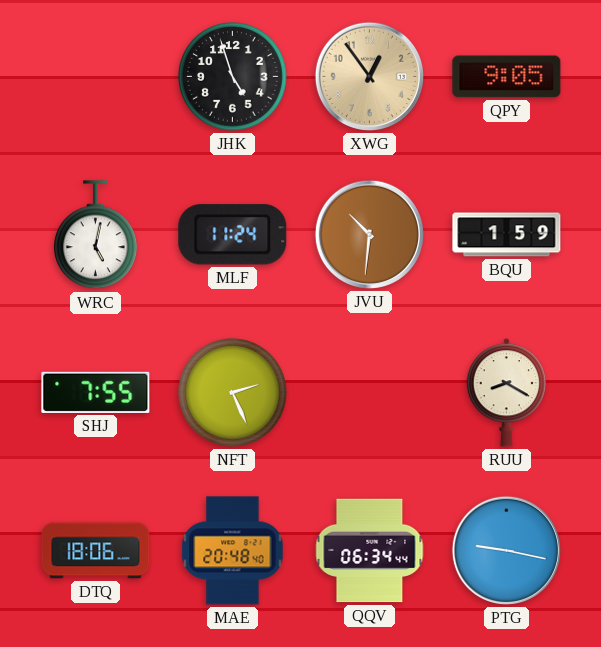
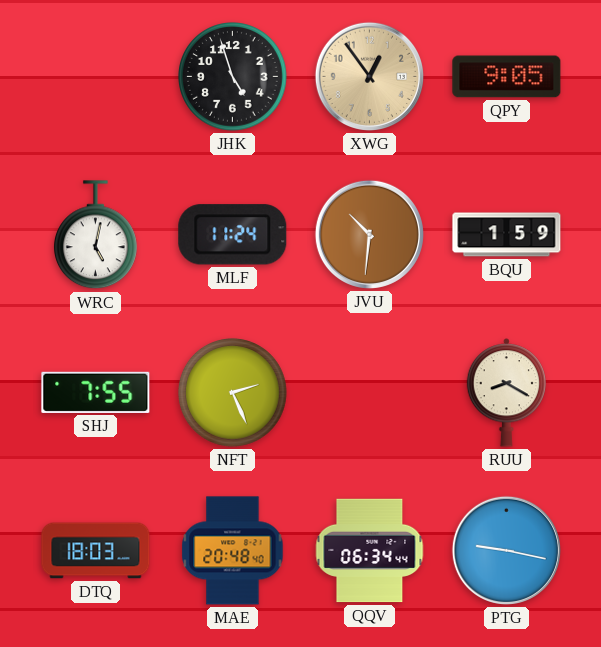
DTQ: 18:06 -> 18:03 (96, 551)
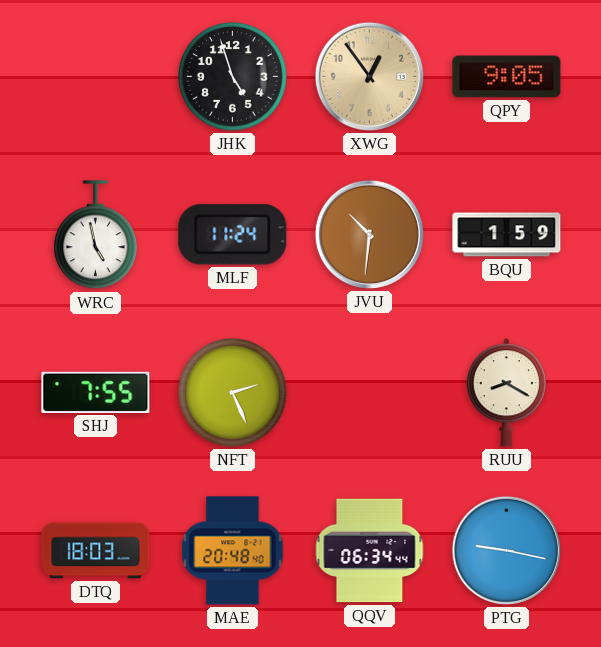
WRC: 5:02 -> 4:58 (95, 235)
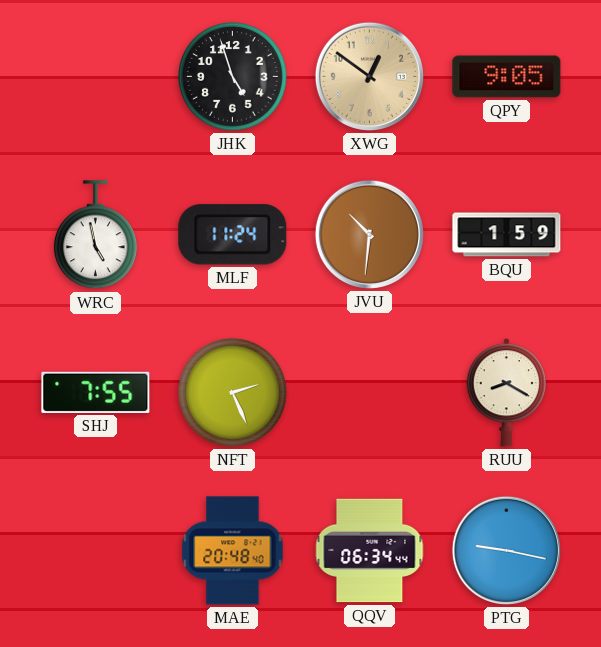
XWG: 12:54 -> 12:51 (369, 76)
DTQ: 18:03 -> none (96, 551)
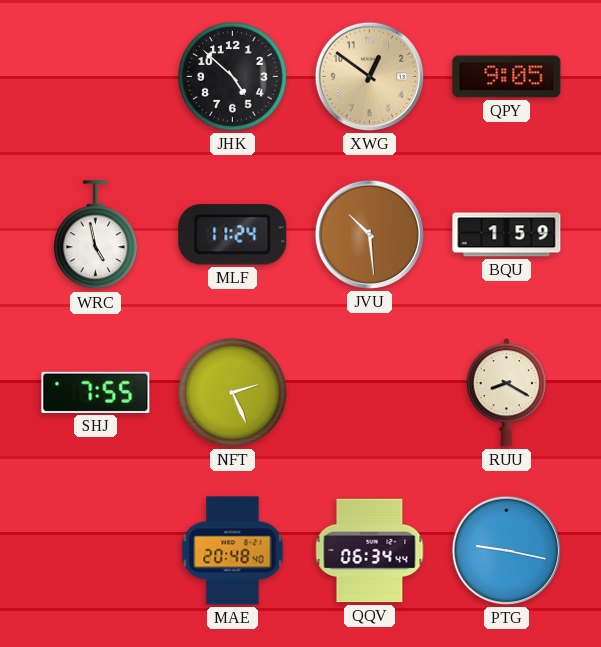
JHK: 4:57 -> 4:52 (233, 77)
JVU: 10:31 -> 10:29 (369, 234)
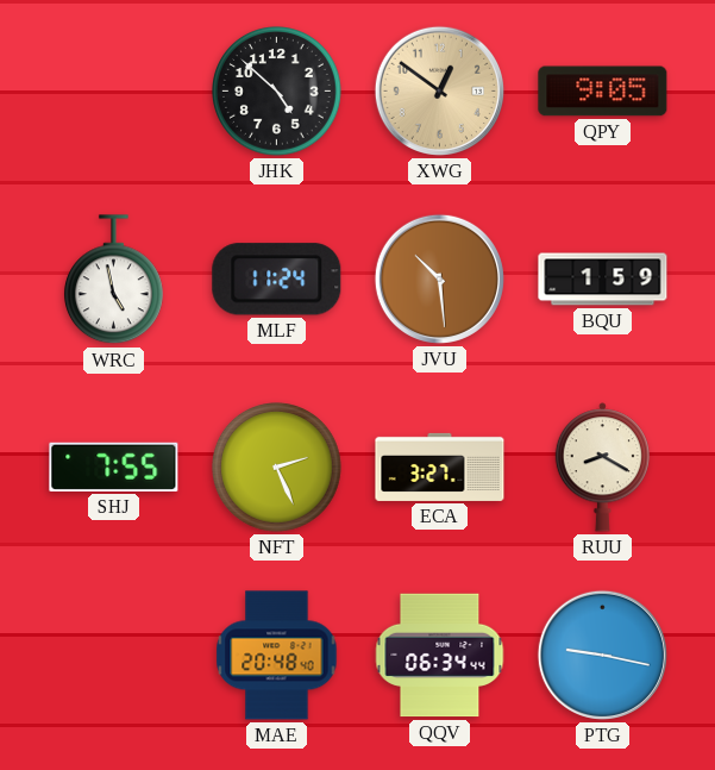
ECA: none -> 3:27 (440, 467)
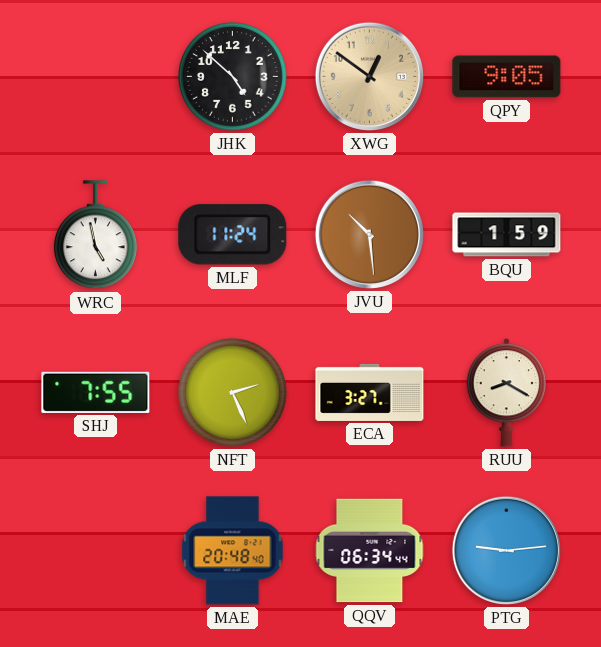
PTG: 9:17 -> 9:14 (506, 550)
